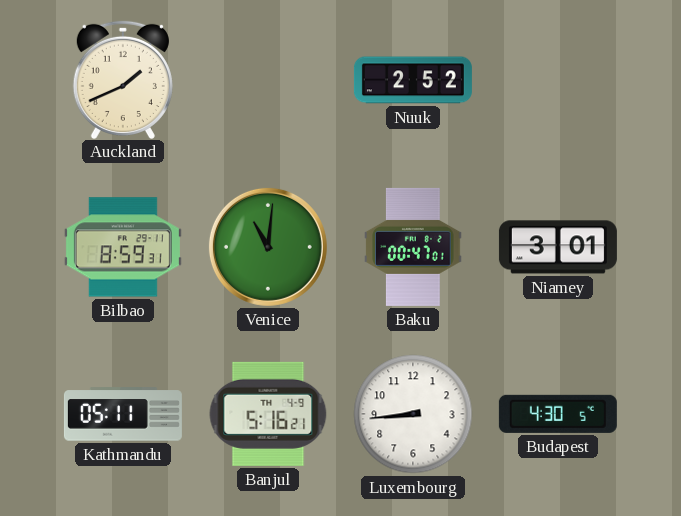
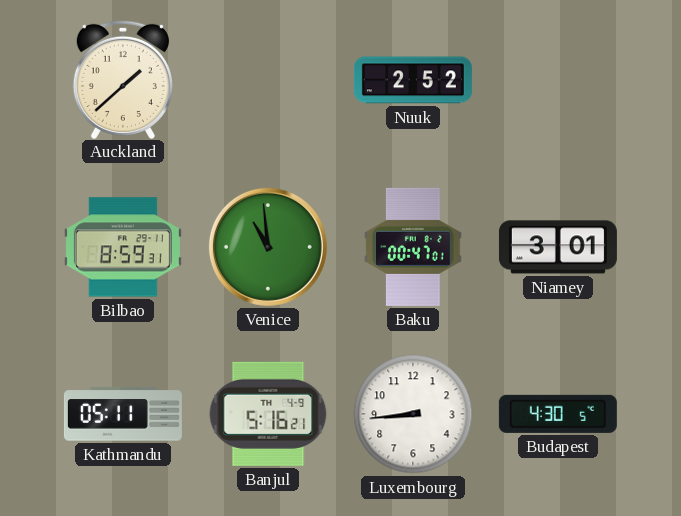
Auckland: 1:41 -> 1:38 (123, 79)
Venice: 11:01 -> 10:59 (268, 247)
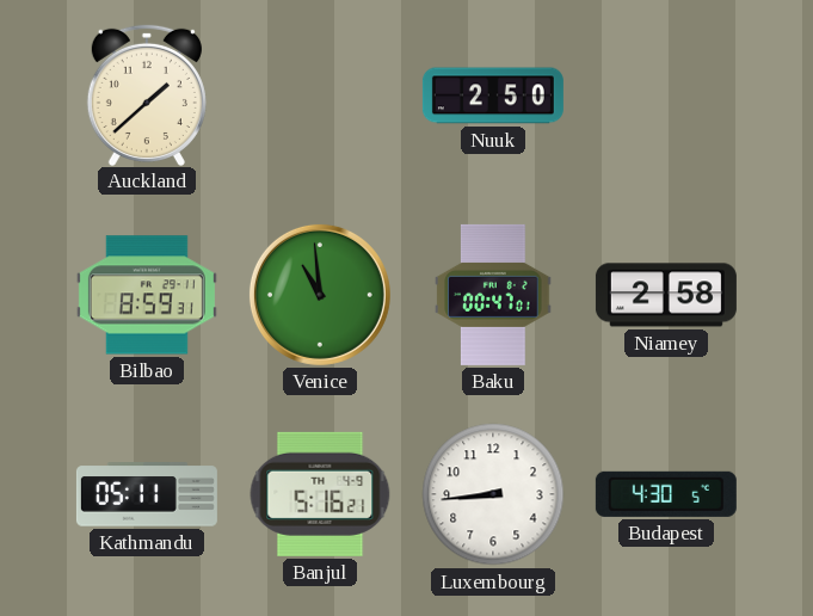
Nuuk: 2:52 -> 2:50 (493, 96)
Niamey: 3:01 -> 2:58 (666, 295)
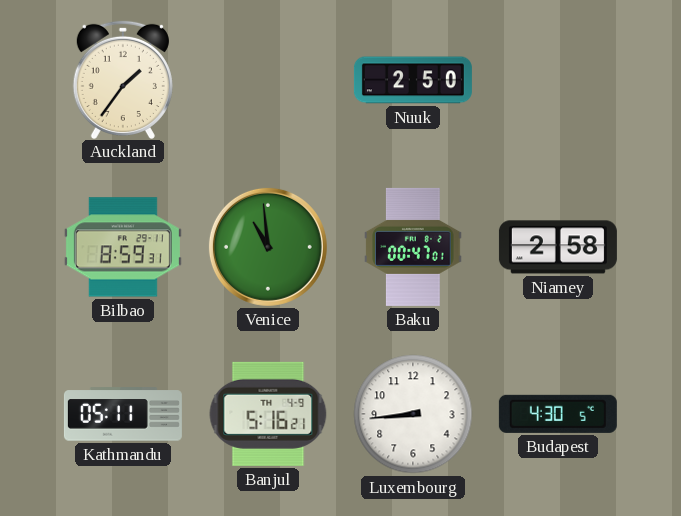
Auckland: 1:38 -> 1:36 (123, 79)
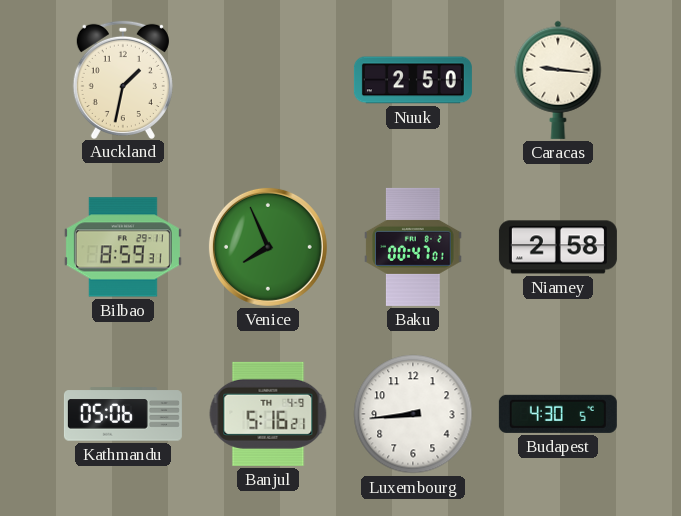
Auckland: 1:36 -> 1:32 (123, 79)
Caracas: none -> 9:16 (558, 80)
Venice: 10:59 -> 7:56 (268, 247)
Kathmandu: 05:11 -> 05:06 (123, 414)
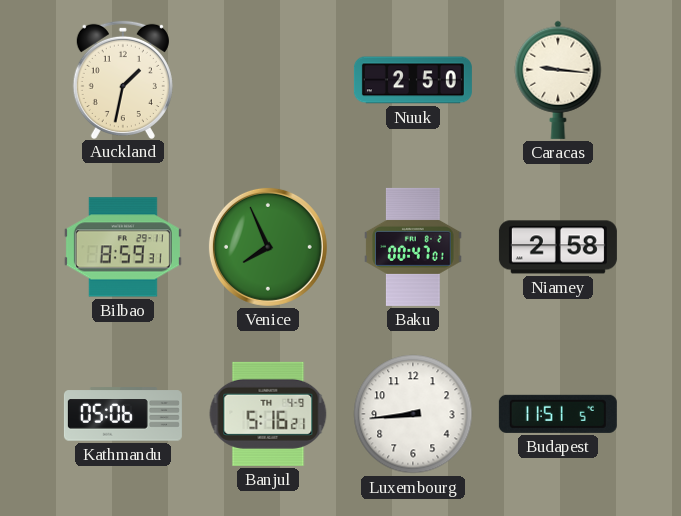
Budapest: 4:30 -> 11:51 (558, 414)
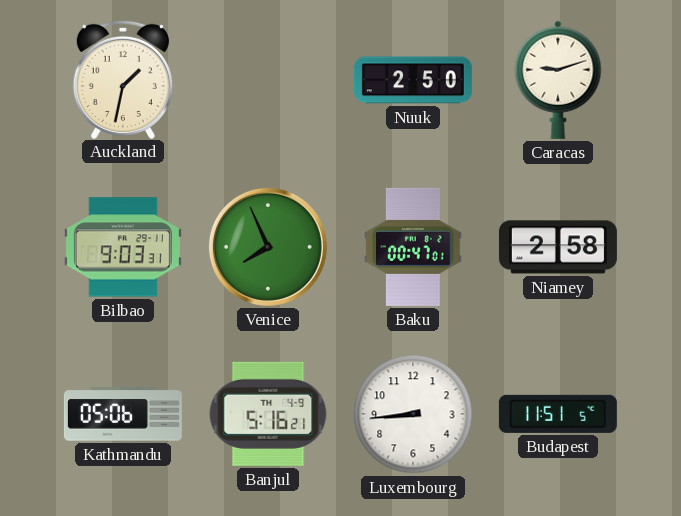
Caracas: 9:16 -> 9:12 (558, 80)
Bilbao: 8:59 -> 9:03 (123, 247)
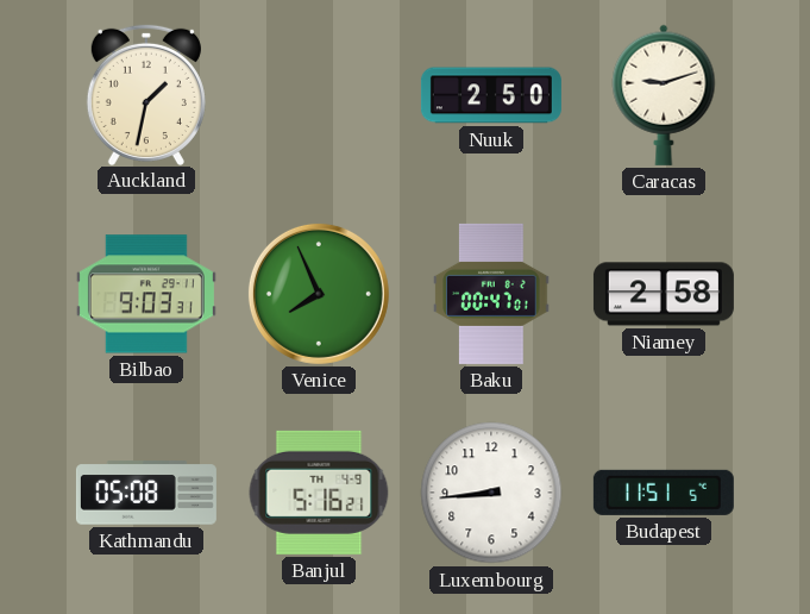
Kathmandu: 05:06 -> 05:08 (146, 493)
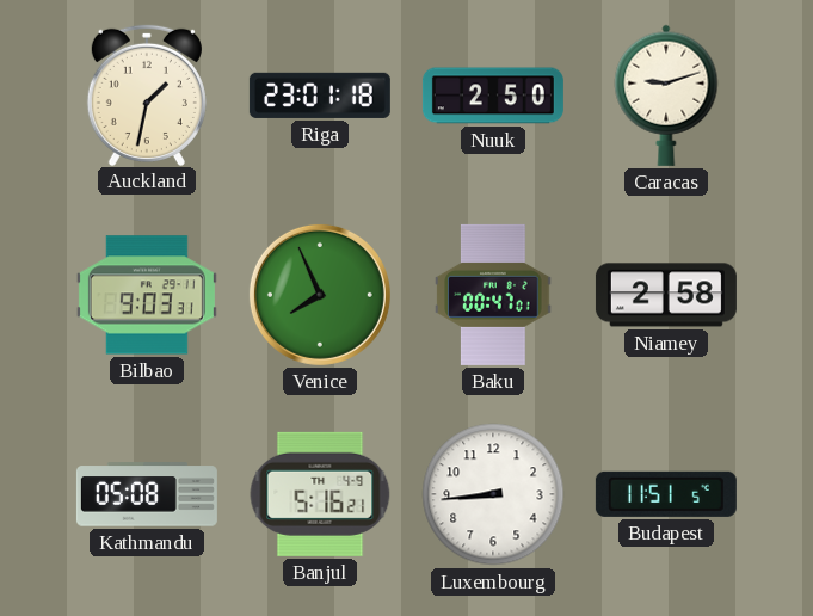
Riga: none -> 23:01 (320, 96)
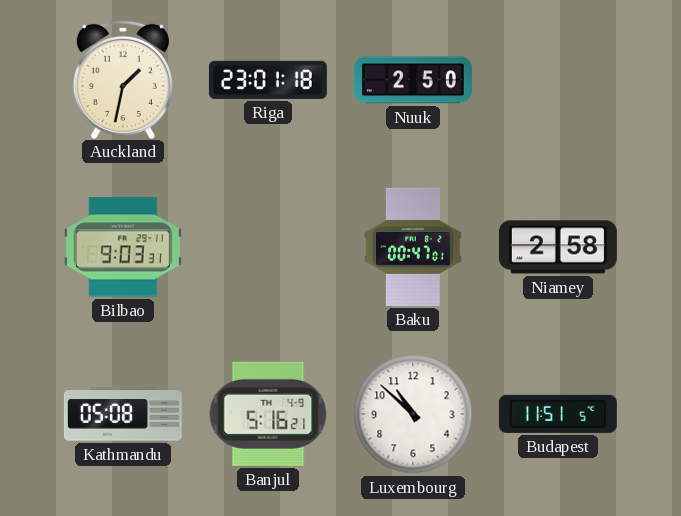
Caracas: 9:12 -> none (666, 96)
Venice: 7:56 -> none (320, 295)
Luxembourg: 8:44 -> 10:52 (413, 414)
